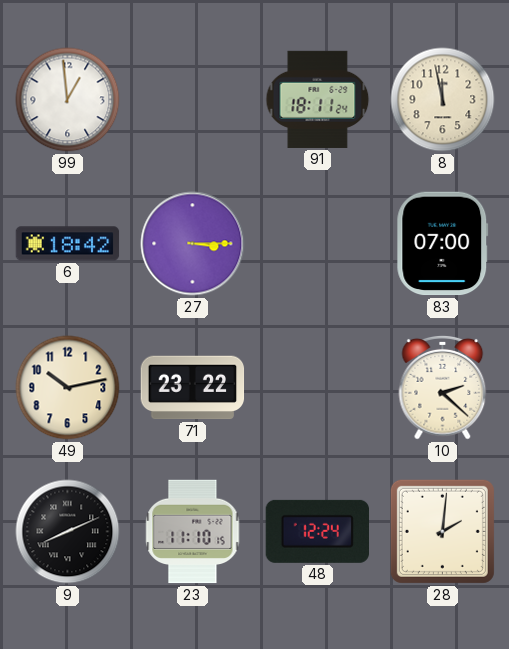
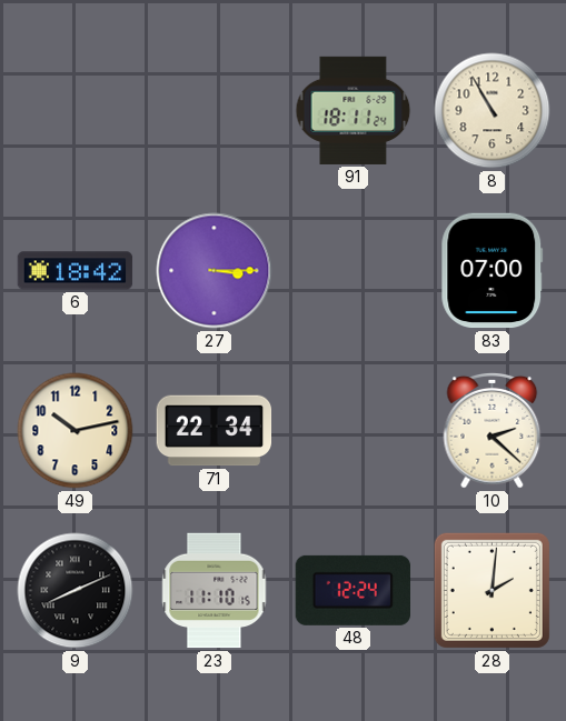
99: 12:59 -> none (68, 100)
8: 11:58 -> 10:55 (493, 111)
71: 23:22 -> 22:34 (215, 431)
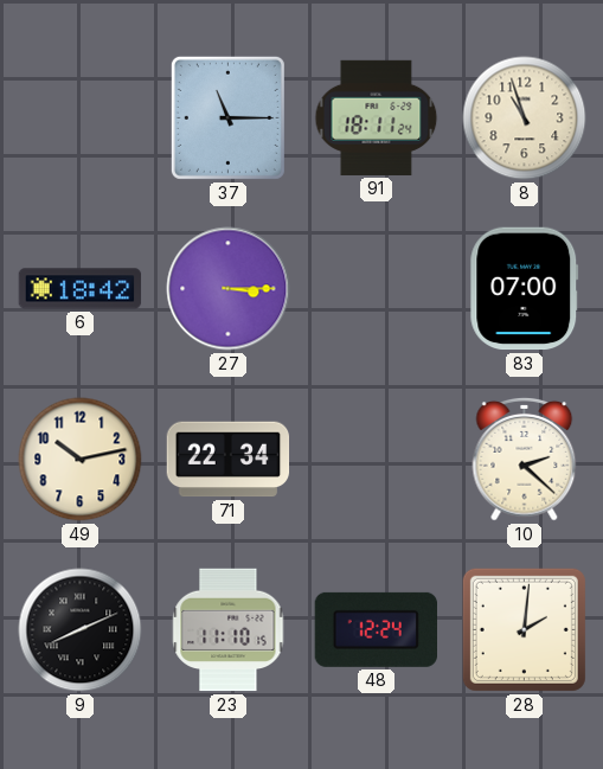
37: none -> 11:15 (227, 117)
8: 10:55 -> 10:57 (525, 118)
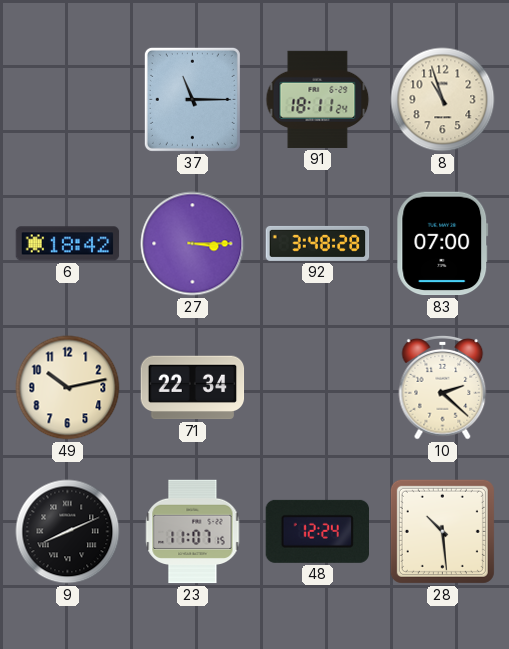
92: none -> 3:48 (318, 243)
23: 11:10 -> 11:07 (193, 532)
28: 2:01 -> 10:29 (442, 531)
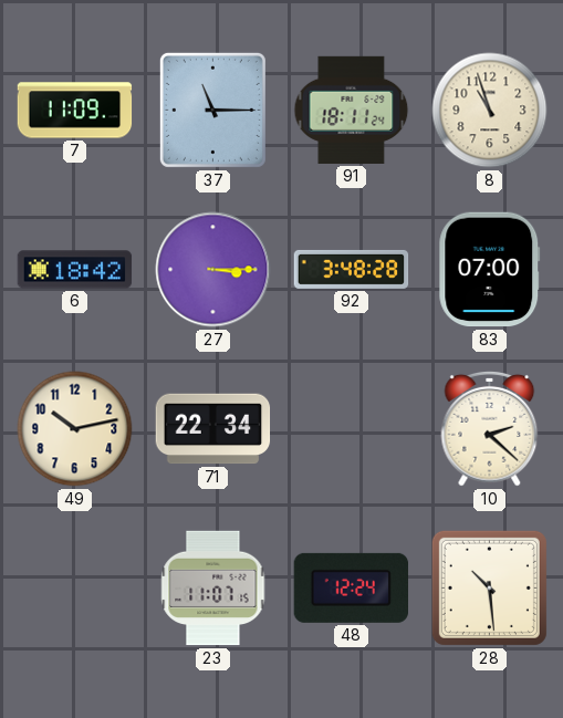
7: none -> 11:09 (75, 111)
9: 8:11 -> none (68, 532)
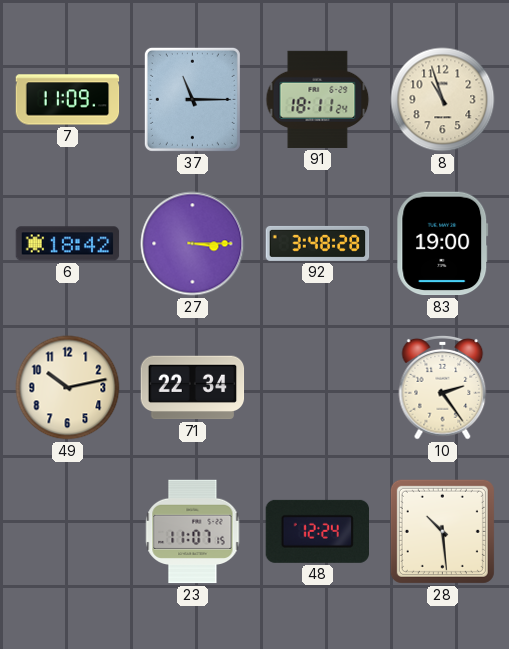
83: 07:00 -> 19:00 (443, 244)
10: 2:22 -> 2:24 (443, 387)
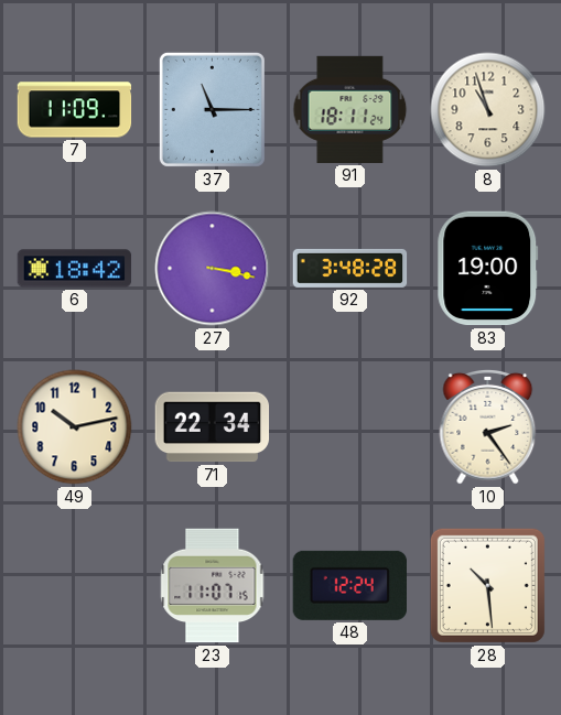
27: 3:15 -> 3:17 (213, 269)
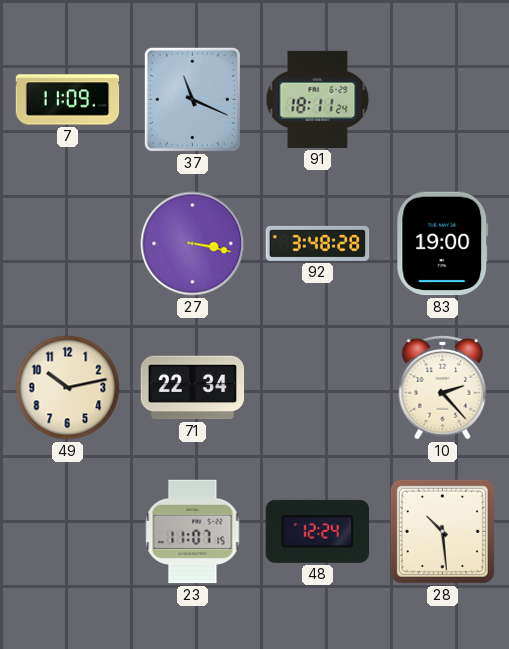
37: 11:15 -> 11:19 (192, 99)
8: 10:57 -> none (488, 110)
6: 18:42 -> none (75, 269)
10: 2:24 -> 2:23 (443, 387)
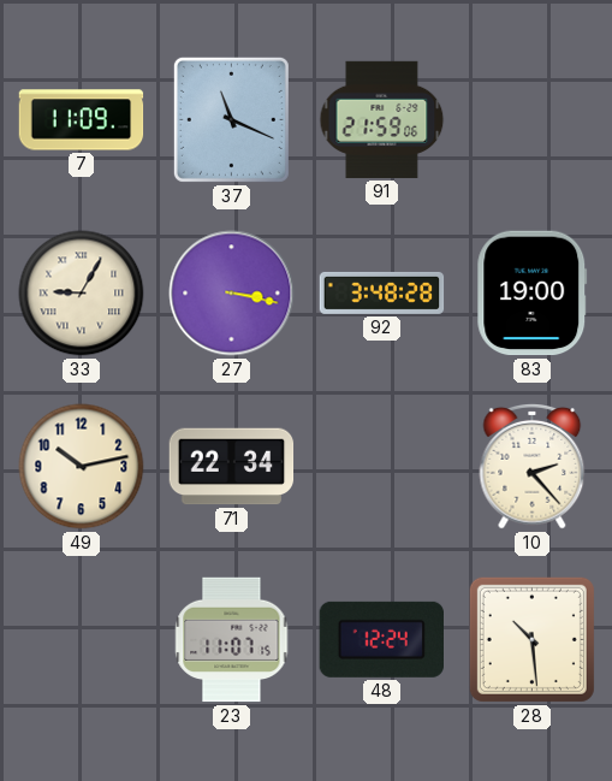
91: 18:11 -> 21:59 (382, 119)
33: none -> 9:05 (82, 294)
